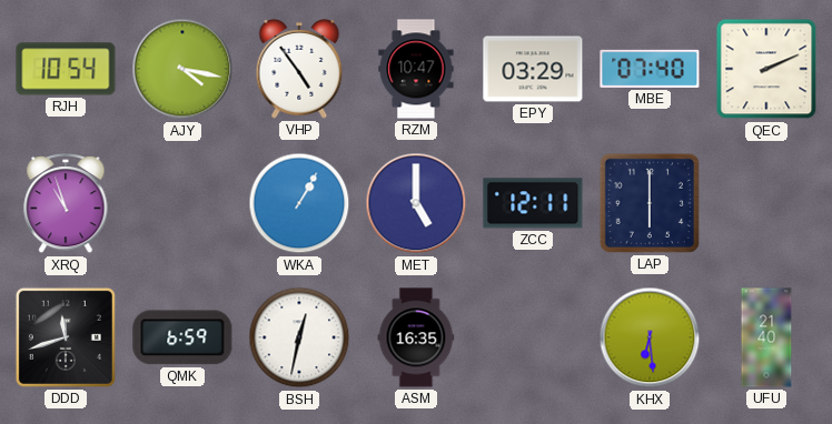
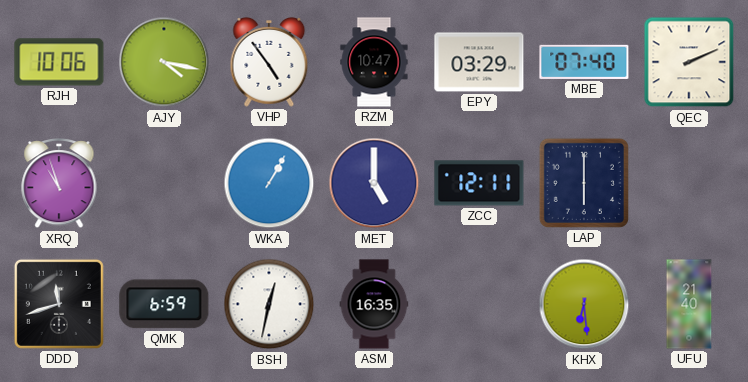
RJH: 10:54 -> 10:06 (59, 62)
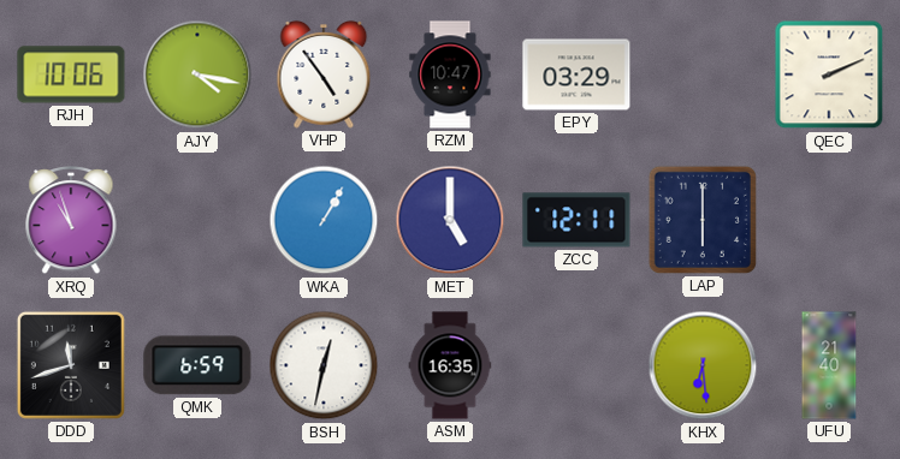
MBE: 07:40 -> none (584, 62)
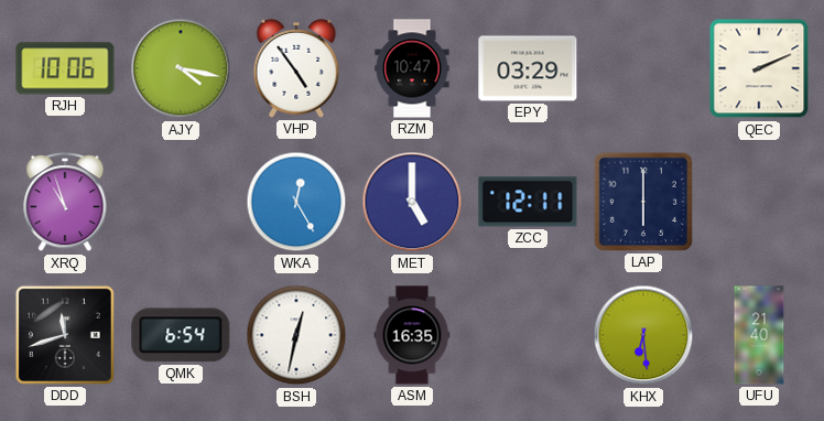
WKA: 1:05 -> 12:25 (296, 202)
QMK: 6:59 -> 6:54 (181, 335)
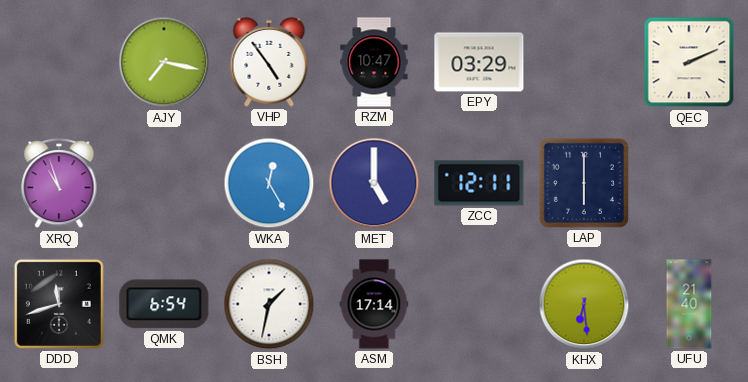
RJH: 10:06 -> none (65, 68)
AJY: 4:17 -> 7:17 (164, 62)
BSH: 12:32 -> 1:32 (269, 304)
ASM: 16:35 -> 17:14 (374, 304)
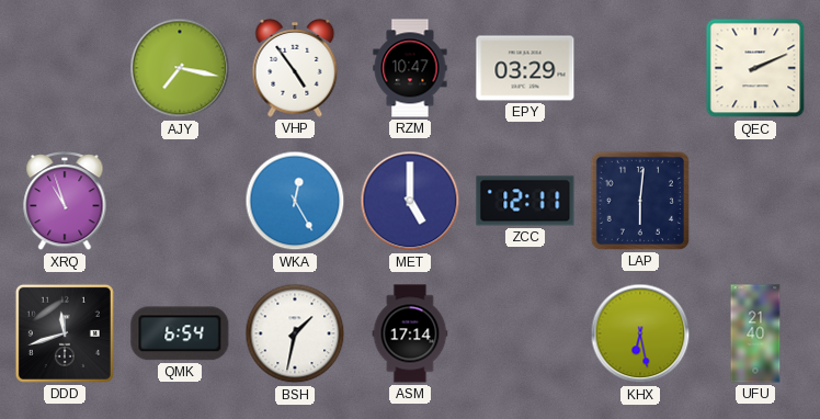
LAP: 6:00 -> 6:01 (640, 201)
KHX: 6:29 -> 6:28 (640, 333)
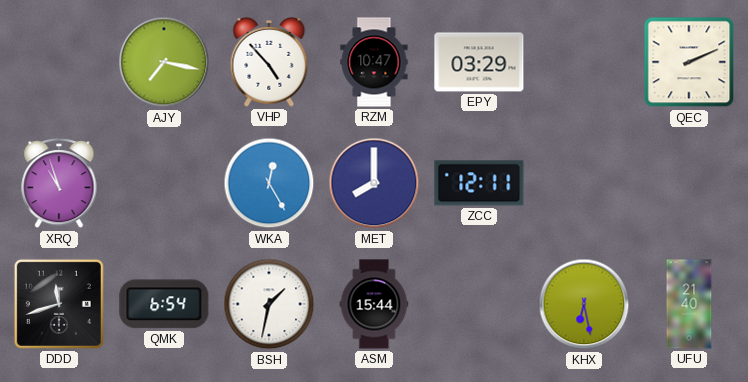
VHP: 4:54 -> 4:53 (269, 62)
MET: 5:00 -> 8:00 (374, 183)
LAP: 6:01 -> none (640, 201)
ASM: 17:14 -> 15:44 (374, 304)
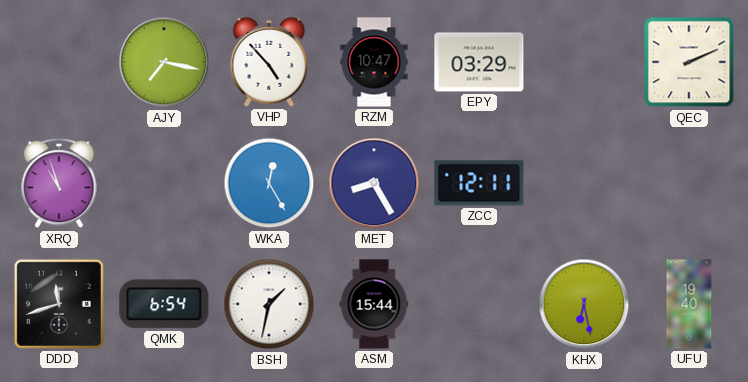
MET: 8:00 -> 8:25 (374, 183)
UFU: 21:40 -> 19:40 (689, 304)
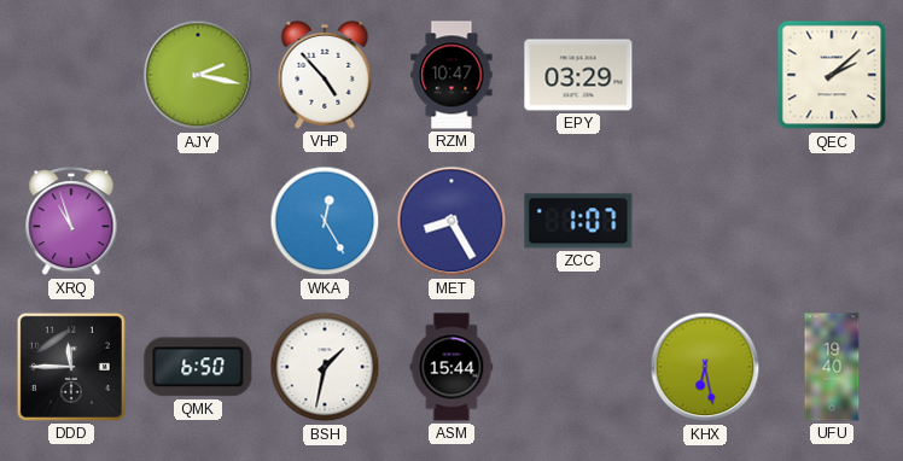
AJY: 7:17 -> 2:17 (198, 75)
QEC: 2:11 -> 2:08 (832, 75)
ZCC: 12:11 -> 1:07 (578, 221)
DDD: 11:42 -> 11:45 (71, 367)
QMK: 6:54 -> 6:50 (198, 367)
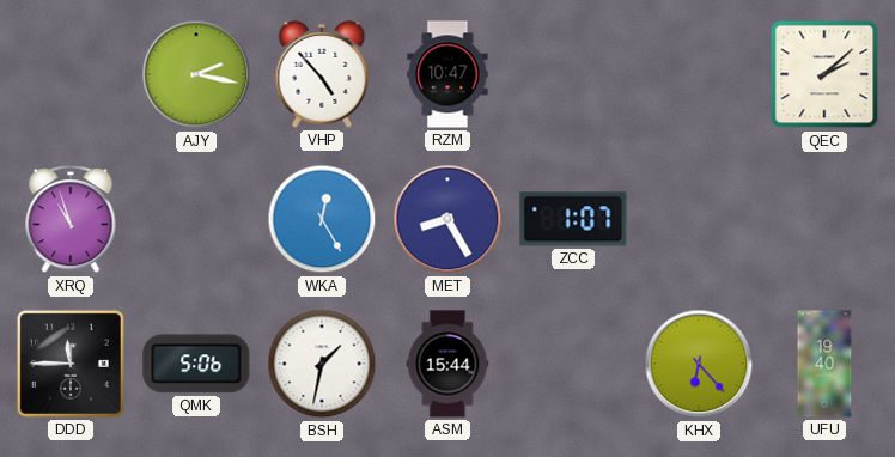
EPY: 03:29 -> none (578, 75)
QMK: 6:50 -> 5:06 (196, 364)
KHX: 6:28 -> 6:23 (699, 364)
